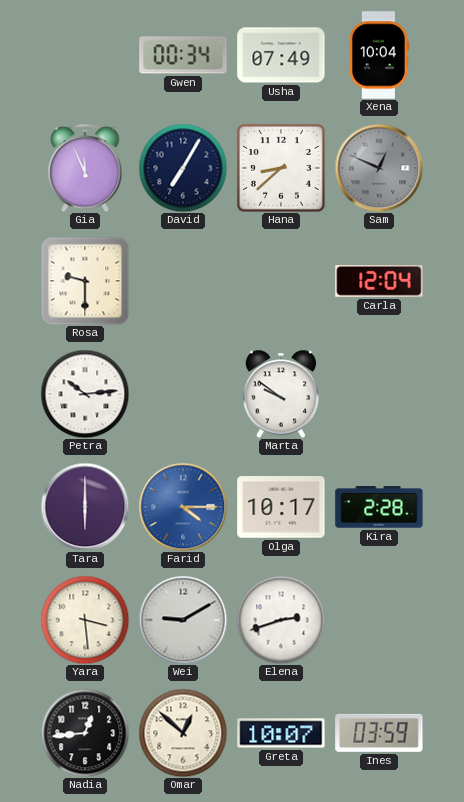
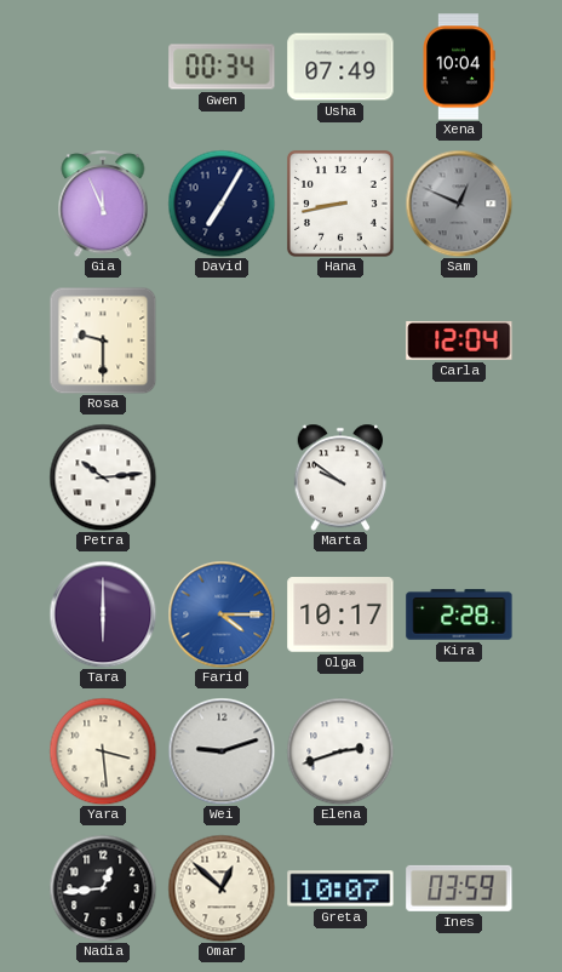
Hana: 8:38 -> 8:43 (340, 204)
Wei: 9:10 -> 9:12 (222, 751)
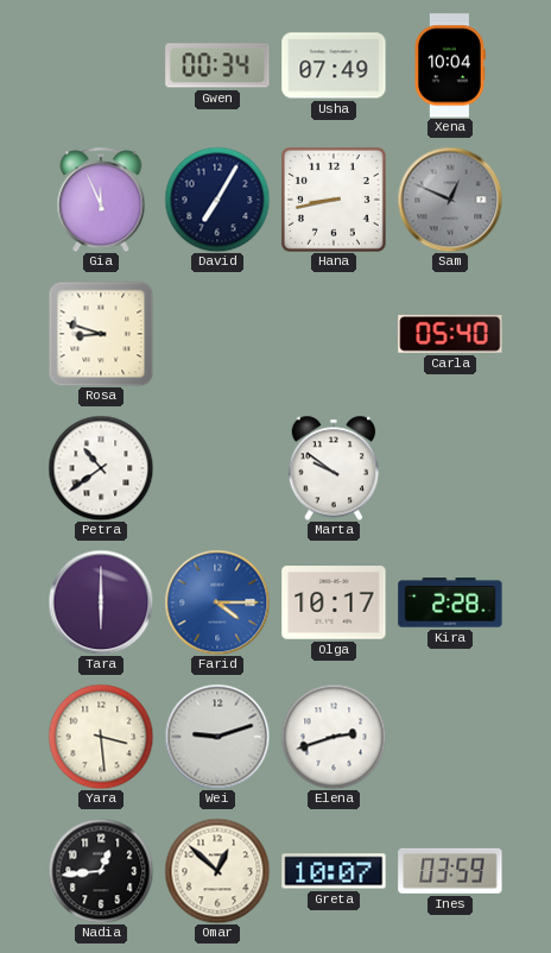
Rosa: 9:30 -> 8:48 (101, 334)
Carla: 12:04 -> 05:40 (450, 334)
Petra: 10:14 -> 10:39 (101, 468)
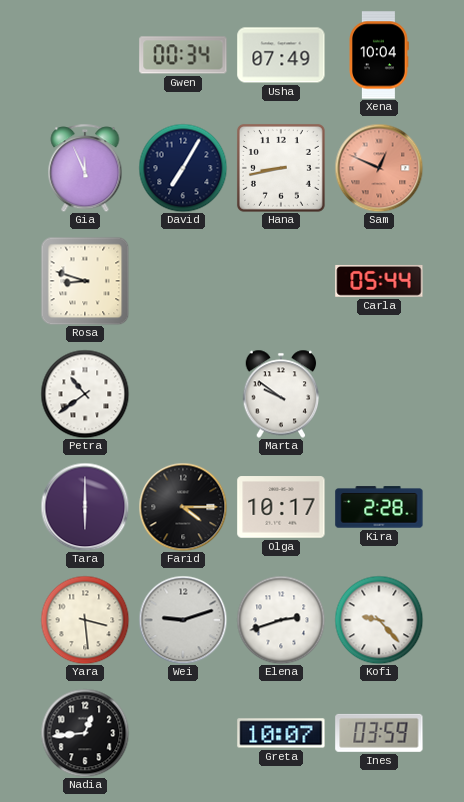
Sam dial: grey -> salmon (379, 168)
Carla: 05:40 -> 05:44 (379, 281)
Farid dial: blue -> black (183, 507)
Kofi: none -> 9:23 (379, 620)
Omar: 12:52 -> none (217, 871)
